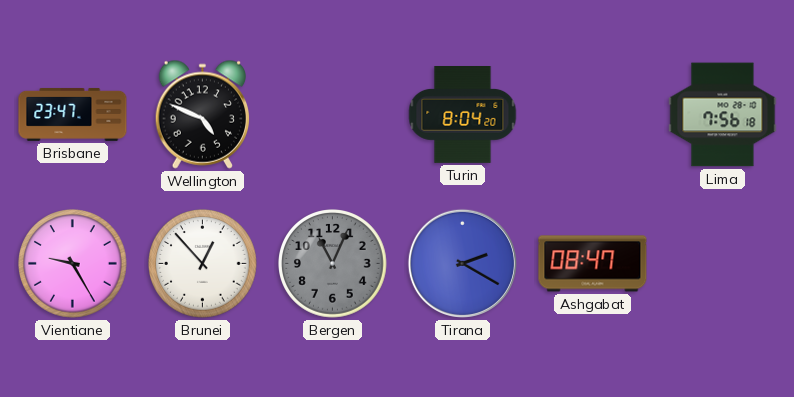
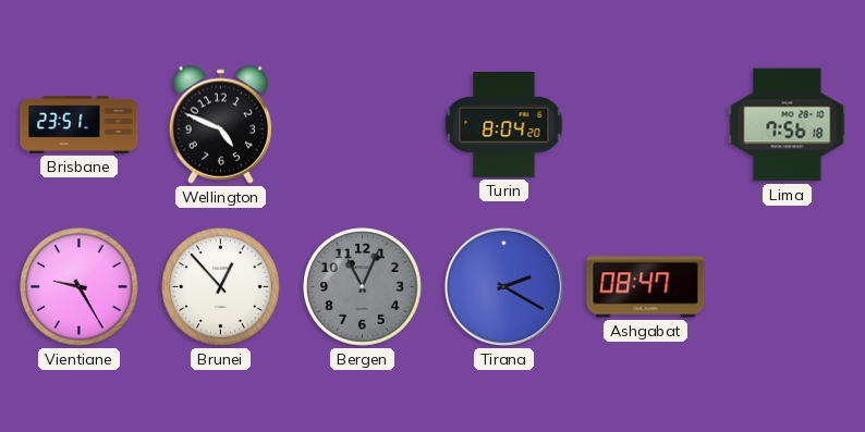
Brisbane: 23:47 -> 23:51 (80, 124)
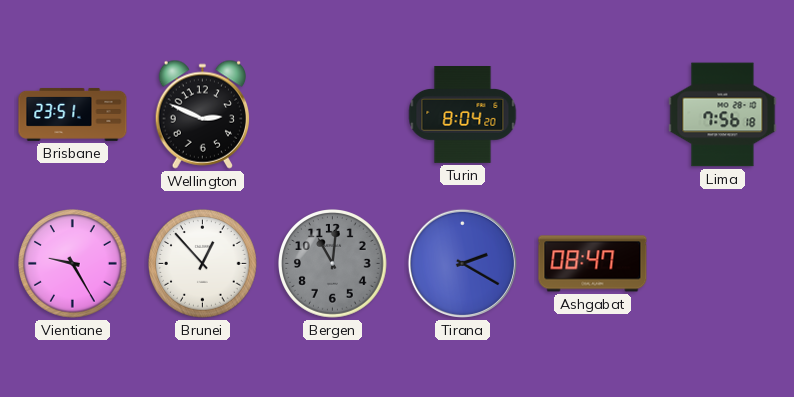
Wellington: 4:49 -> 2:49 (203, 114)
Bergen: 11:04 -> 11:01 (333, 264)
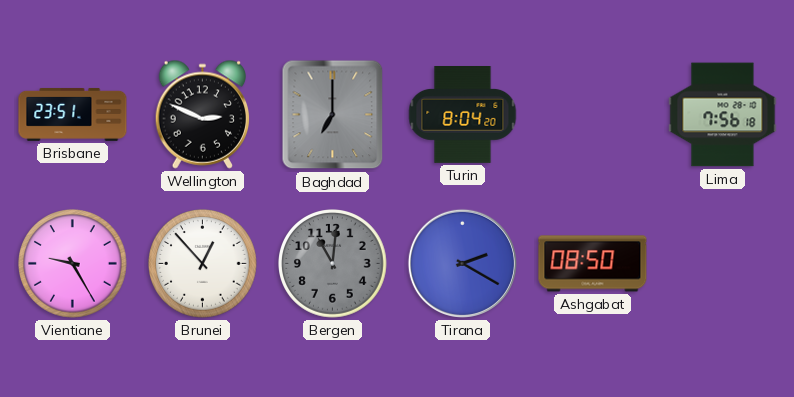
Baghdad: none -> 7:00 (333, 115)
Ashgabat: 08:47 -> 08:50 (593, 264)
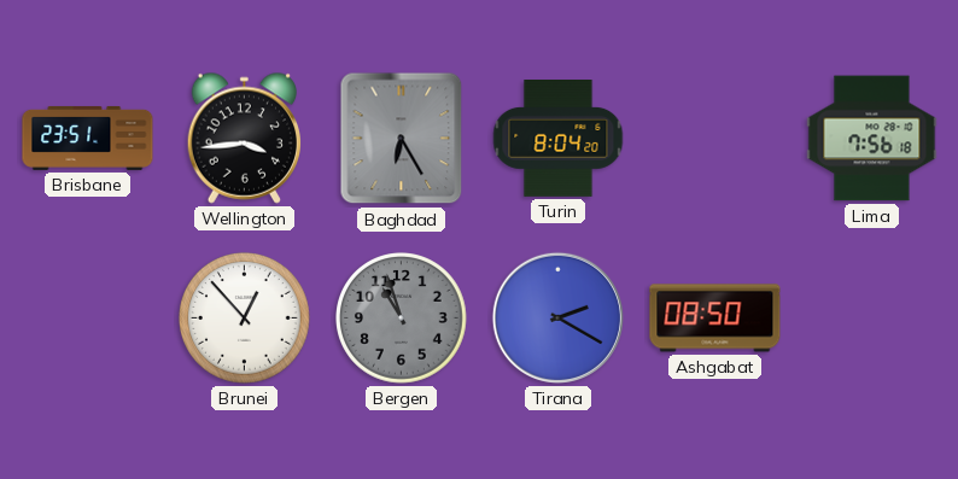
Wellington: 2:49 -> 3:44 (245, 138)
Baghdad: 7:00 -> 6:25 (402, 139)
Vientiane: 9:25 -> none (73, 264)
Bergen: 11:01 -> 10:57 (402, 319)
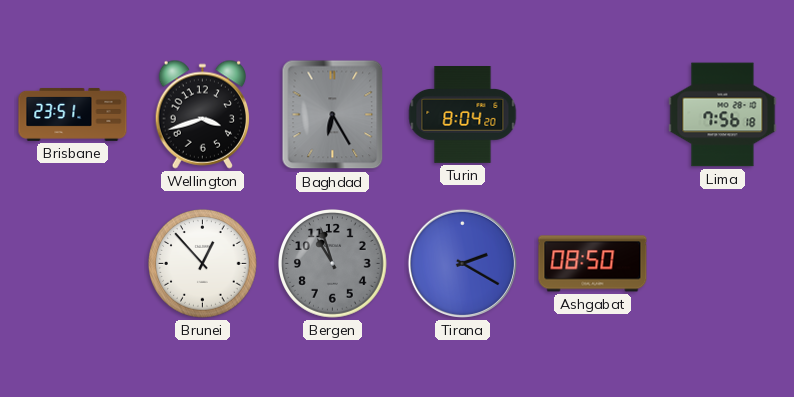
Wellington: 3:44 -> 3:42 (203, 114)
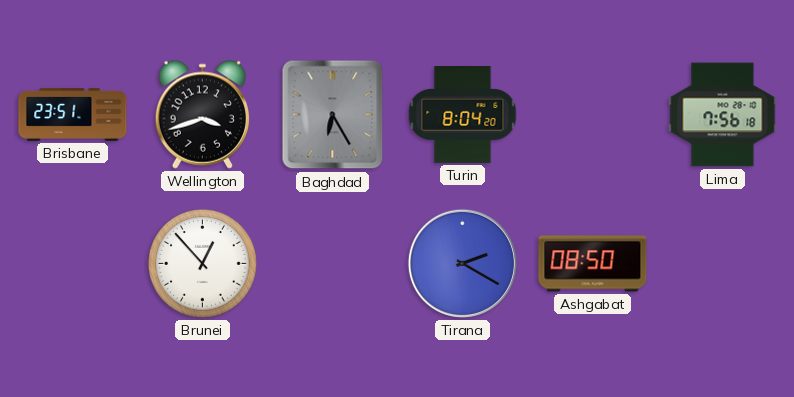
Bergen: 10:57 -> none (333, 264)
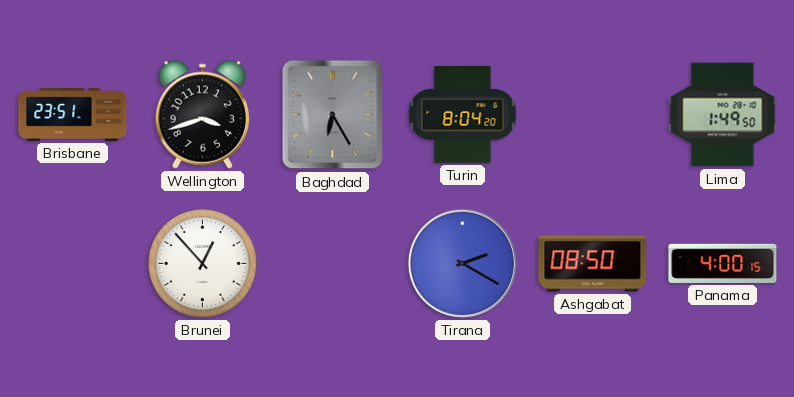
Lima: 7:56 -> 1:49 (723, 115)
Panama: none -> 4:00 (723, 263)
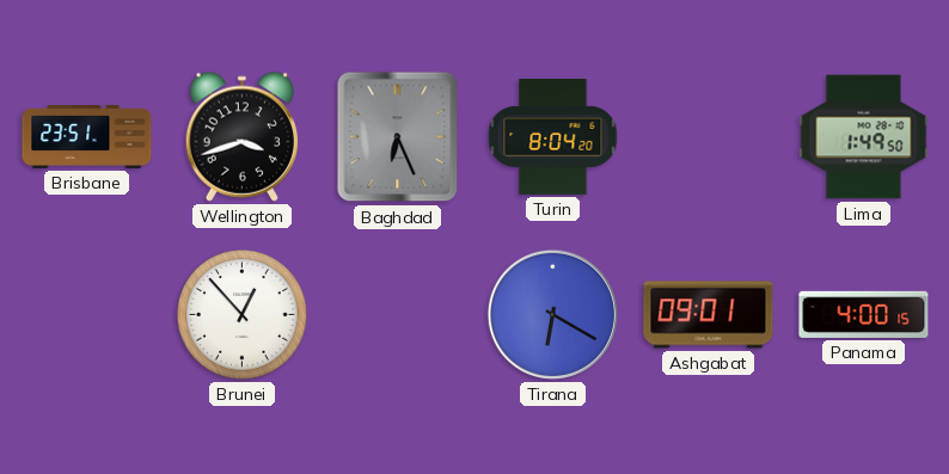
Baghdad: 6:25 -> 6:26 (398, 137)
Tirana: 2:20 -> 6:20 (552, 314)
Ashgabat: 08:50 -> 09:01 (709, 315)
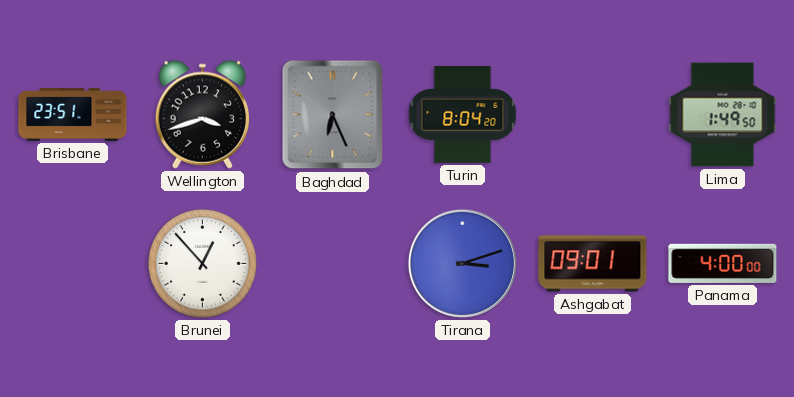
Tirana: 6:20 -> 3:12 (462, 263)
Panama: 4:00:15 -> 4:00:00 (723, 263)
